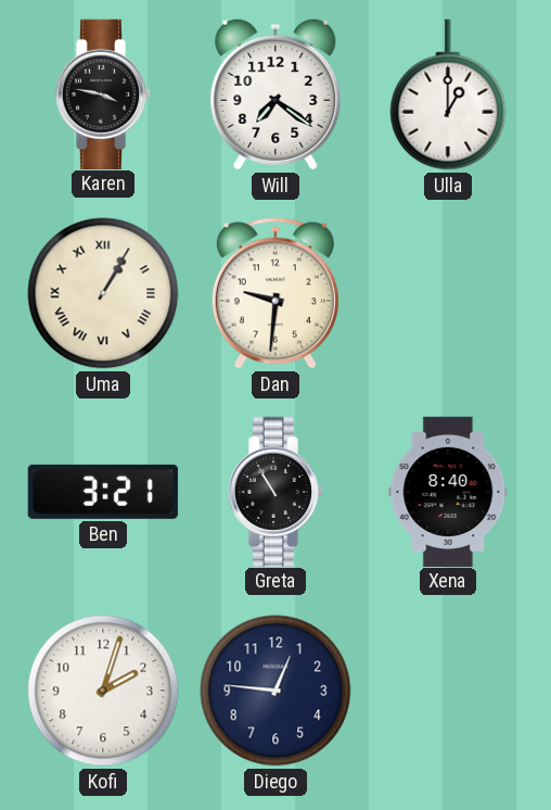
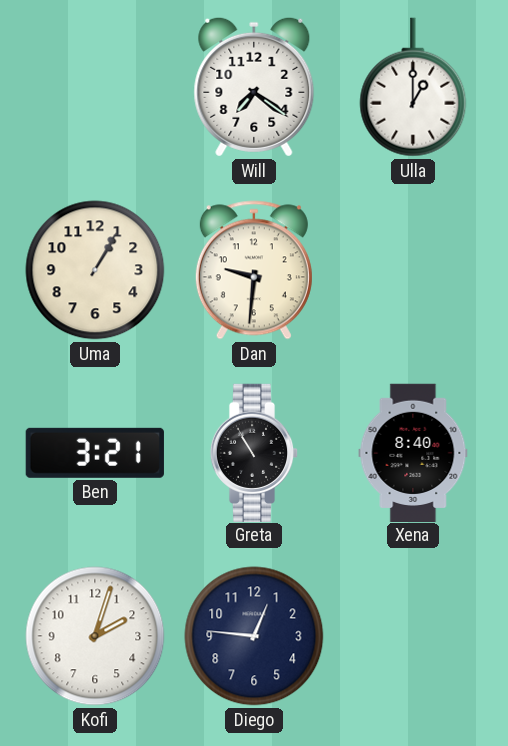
Karen: 3:47 -> none (103, 93)
Uma numerals: Roman -> Arabic (95, 270)
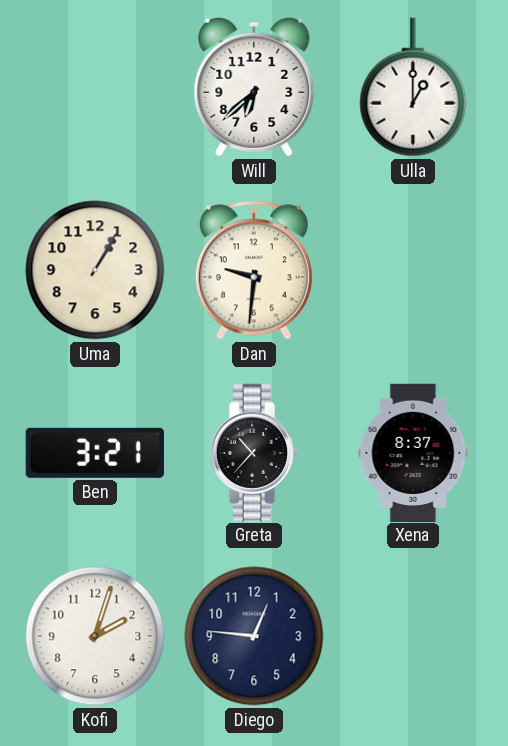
Will: 7:21 -> 6:38 (254, 87)
Greta: 10:55 -> 10:37 (254, 452)
Xena: 8:40 -> 8:37 (413, 452)
